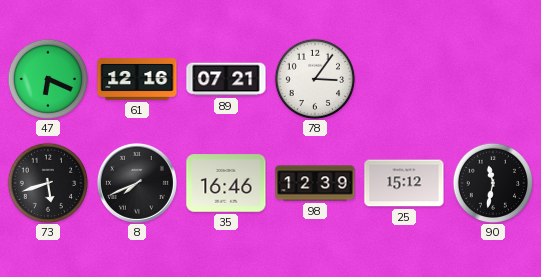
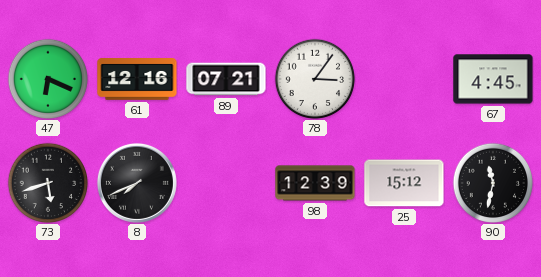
67: none -> 4:45 (493, 79)
35: 16:46 -> none (226, 183)
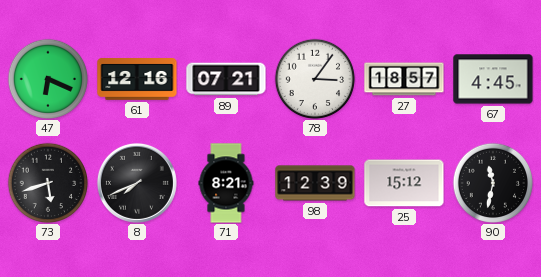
27: none -> 18:57 (404, 79)
71: none -> 8:21 (226, 183)
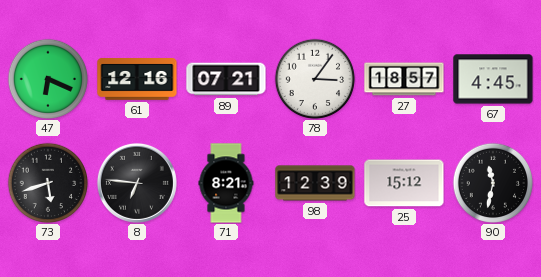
8: 7:41 -> 6:46 (137, 183)
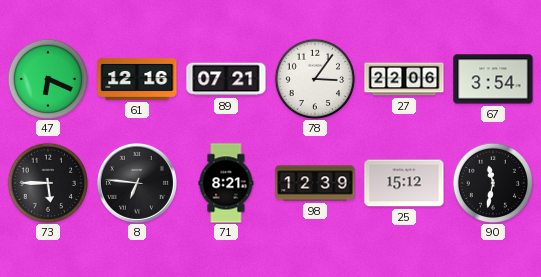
27: 18:57 -> 22:06 (404, 79)
67: 4:45 -> 3:54 (493, 79)
73: 5:42 -> 5:45 (47, 182)
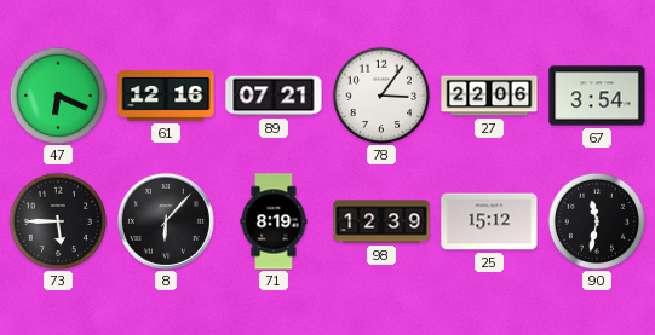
8: 6:46 -> 6:07 (166, 221)
71: 8:21 -> 8:19 (274, 221)
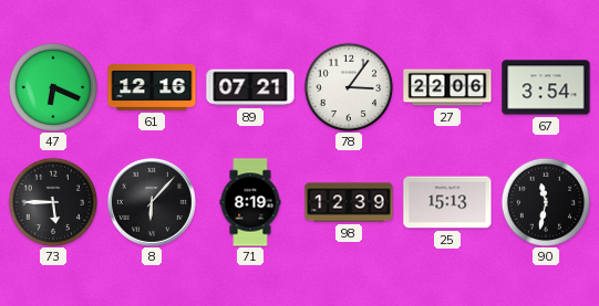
25: 15:12 -> 15:13 (447, 202)
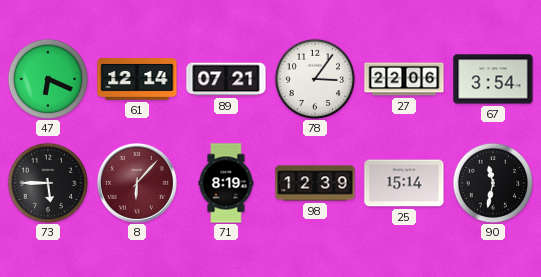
61: 12:16 -> 12:14 (137, 80)
8 dial: black -> burgundy (137, 183)
25: 15:13 -> 15:14 (404, 183)
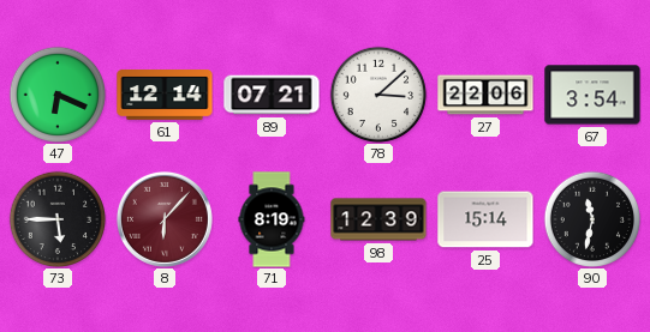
78: 3:06 -> 3:08 (377, 93)
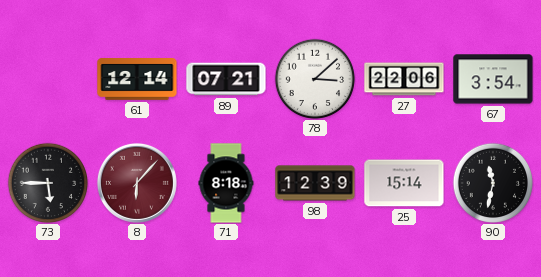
47: 6:19 -> none (56, 93)
71: 8:19 -> 8:18 (226, 183)
